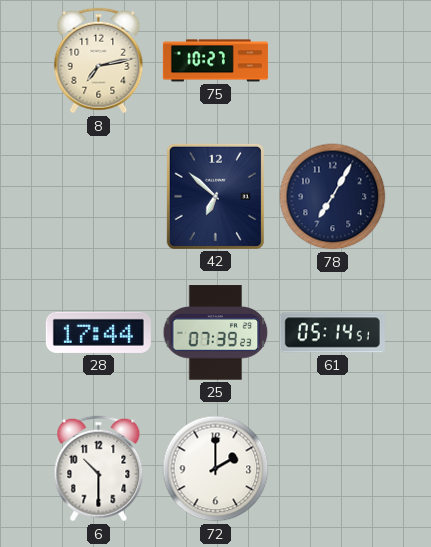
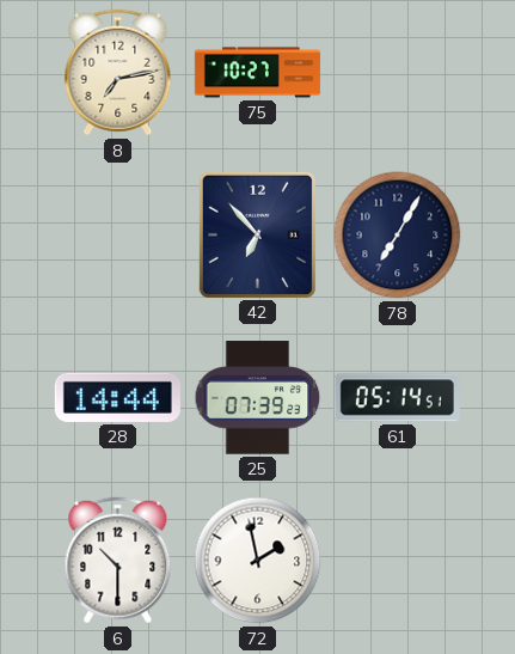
42: 6:52 -> 6:53 (257, 234)
28: 17:44 -> 14:44 (117, 397)
72: 2:00 -> 1:58 (258, 561)
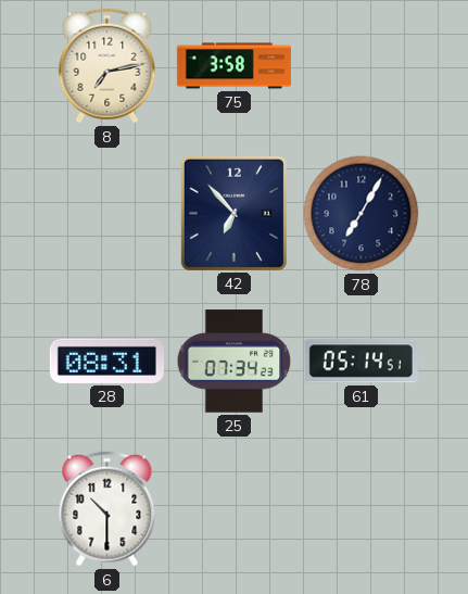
75: 10:27 -> 3:58 (233, 66)
28: 14:44 -> 08:31 (106, 361)
25: 07:39 -> 07:34 (235, 362)
72: 1:58 -> none (258, 561)
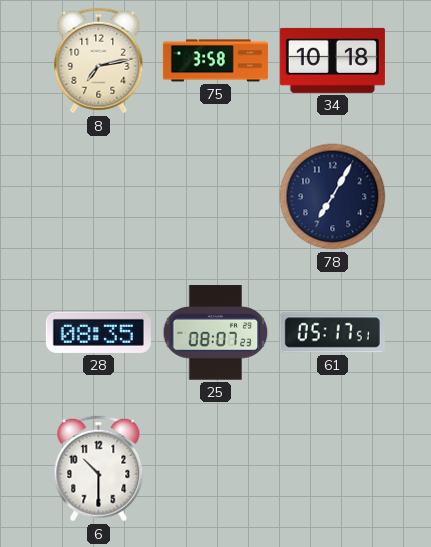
34: none -> 10:18 (332, 60)
42: 6:53 -> none (233, 213)
28: 08:31 -> 08:35 (98, 332)
25: 07:34 -> 08:07 (216, 333)
61: 05:14 -> 05:17 (332, 333)
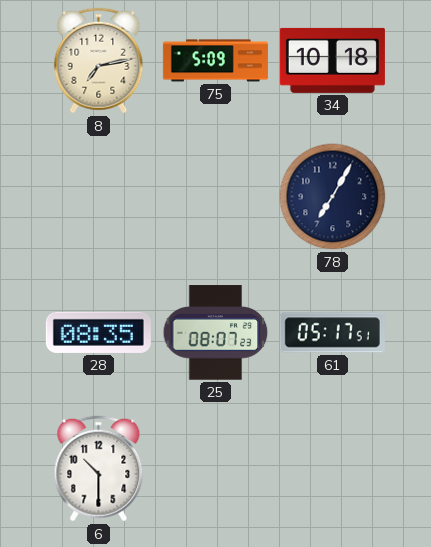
75: 3:58 -> 5:09 (215, 61)
